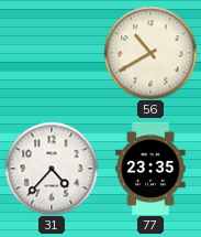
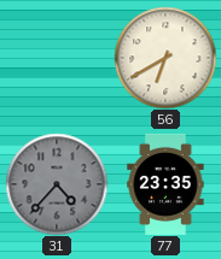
56: 10:40 -> 6:40 (165, 58)
31 dial: white -> grey (57, 184)
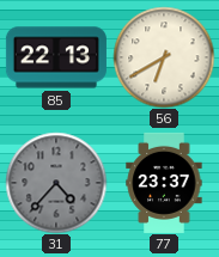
85: none -> 22:13 (56, 57)
77: 23:35 -> 23:37 (164, 183)
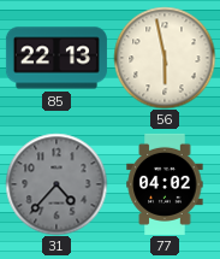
56: 6:40 -> 5:58 (165, 58)
77: 23:37 -> 04:02 (165, 184)
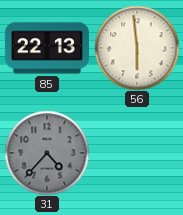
56: 5:58 -> 5:59 (137, 48)
77: 04:02 -> none (165, 184)
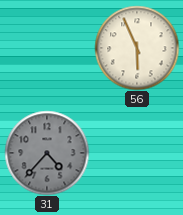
85: 22:13 -> none (47, 48)
56: 5:59 -> 5:56 (137, 48)
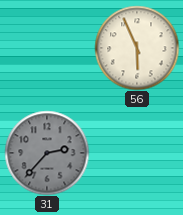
31: 4:37 -> 2:37 (47, 153)
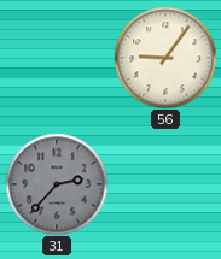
56: 5:56 -> 9:06 (165, 58)
